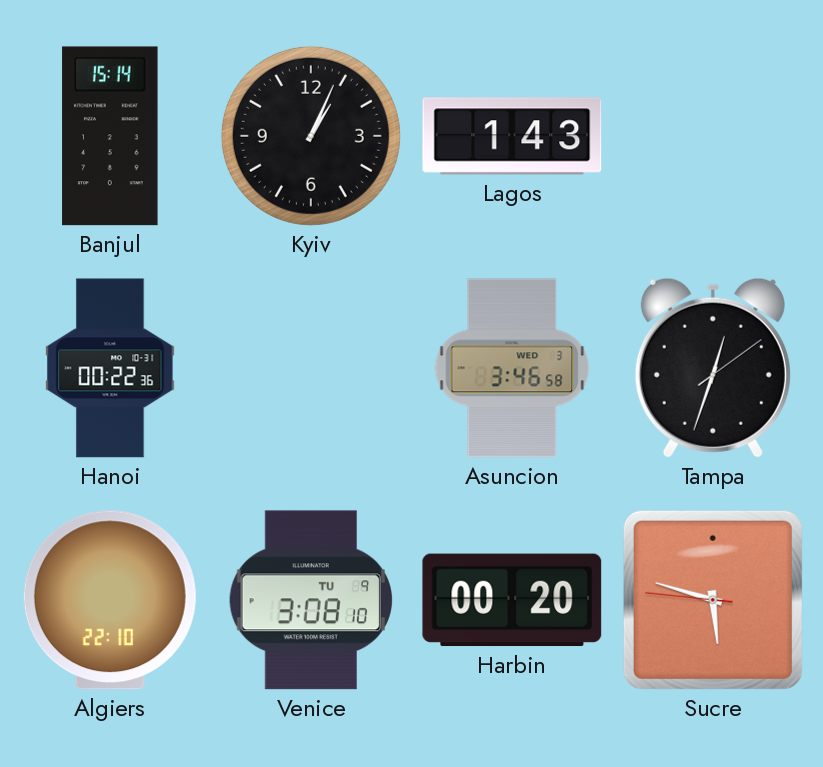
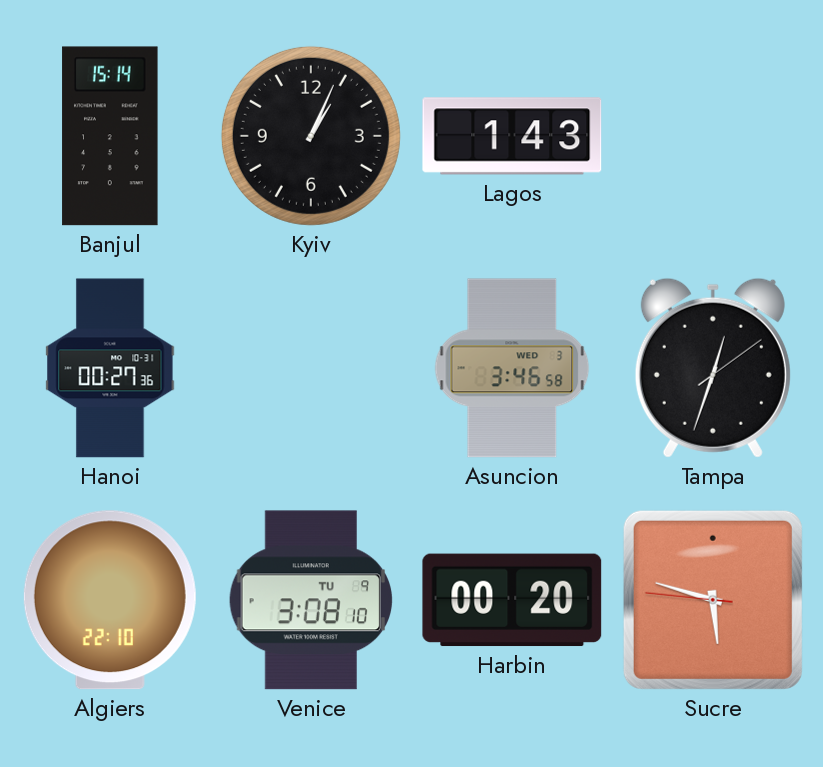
Hanoi: 00:22 -> 00:27 (110, 368)
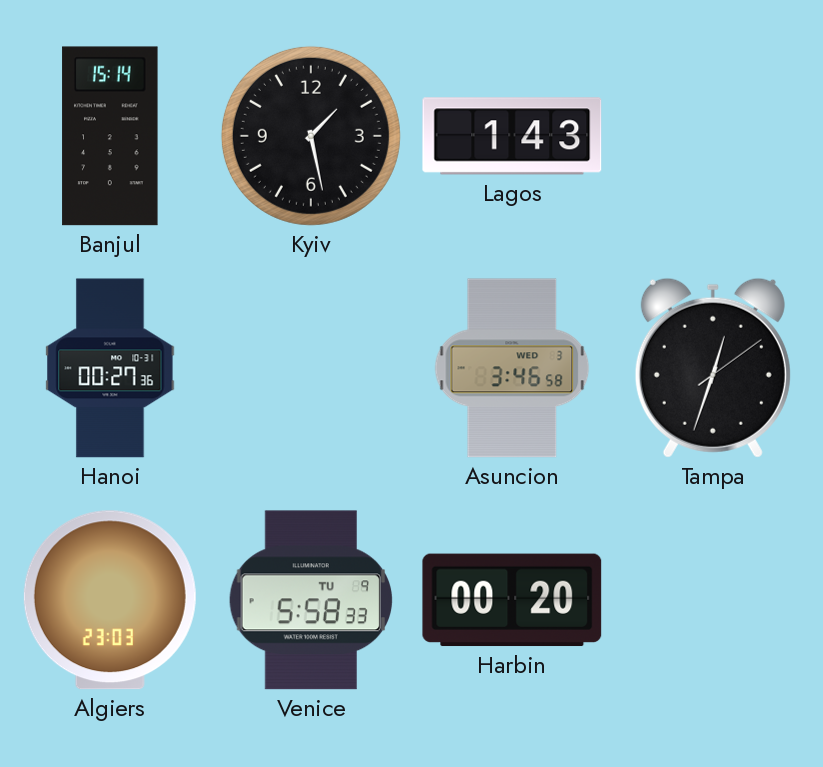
Kyiv: 1:04 -> 1:28 (311, 136)
Algiers: 22:10 -> 23:03 (110, 600)
Venice: 3:08 -> 5:58 (311, 600)
Sucre: 5:47 -> none (713, 600)
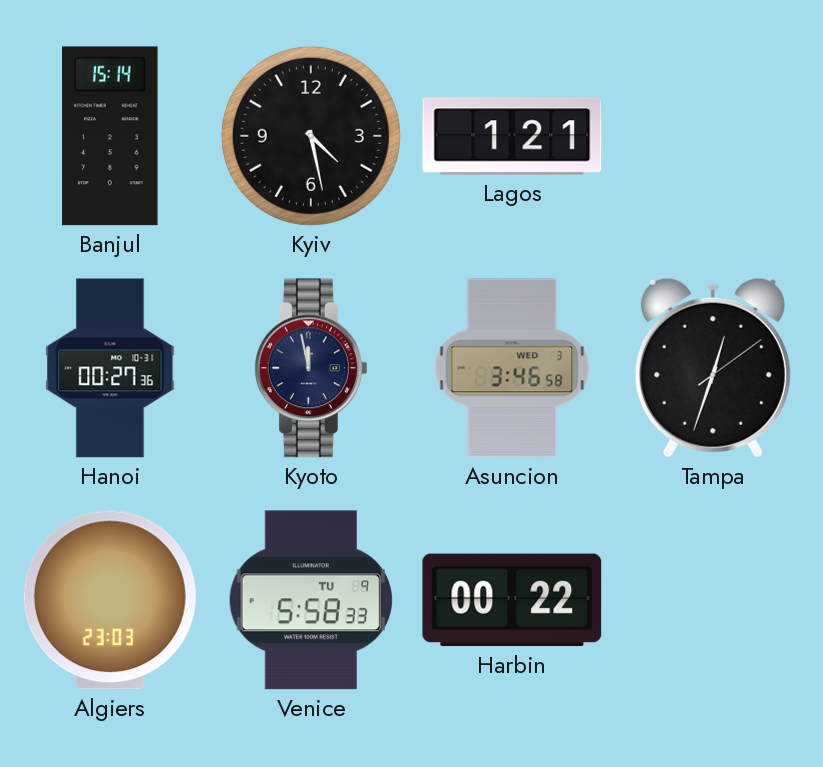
Kyiv: 1:28 -> 4:28 (311, 136)
Lagos: 1:43 -> 1:21 (512, 136)
Kyoto: none -> 11:58 (311, 368)
Harbin: 00:20 -> 00:22 (512, 600)
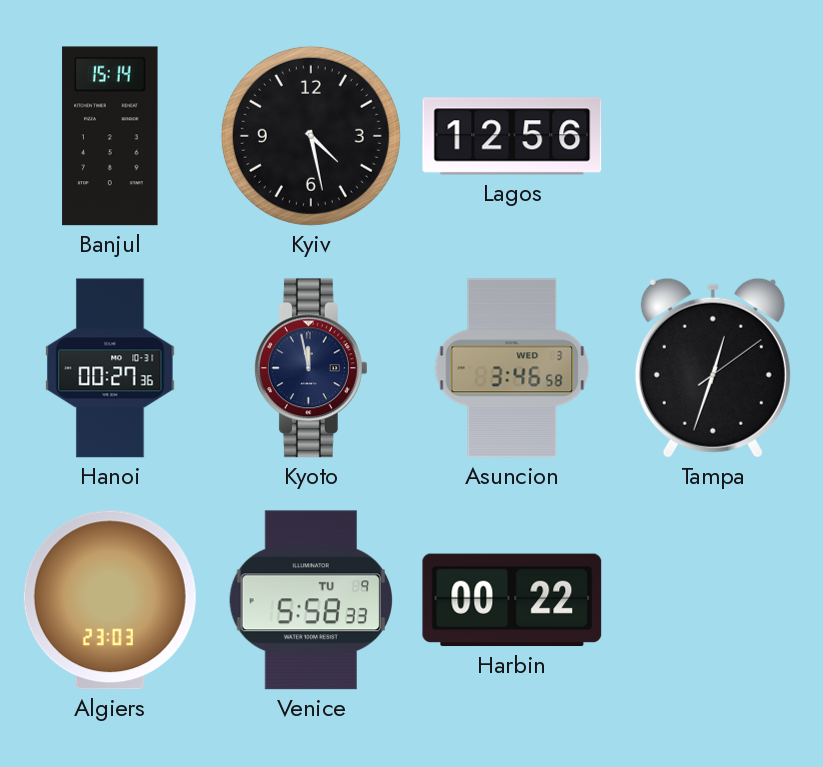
Lagos: 1:21 -> 12:56 (512, 136)
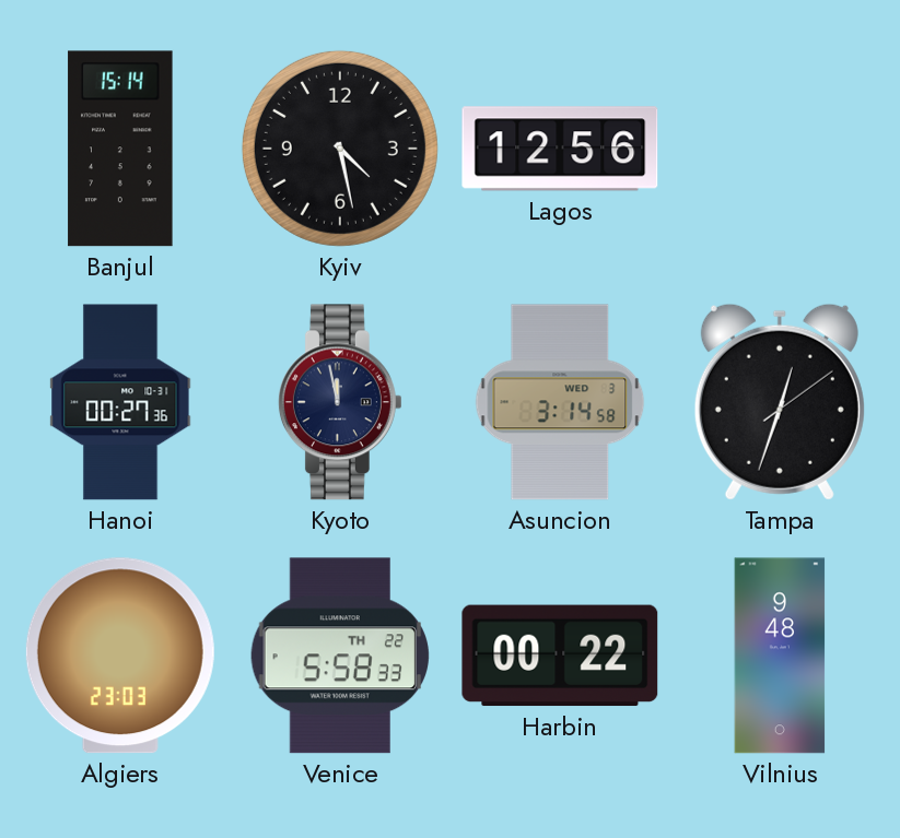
Asuncion: 3:46 -> 3:14 (560, 402)
Venice date: TU 9 -> TH 22 (340, 656)
Vilnius: none -> 9:48 (780, 656)
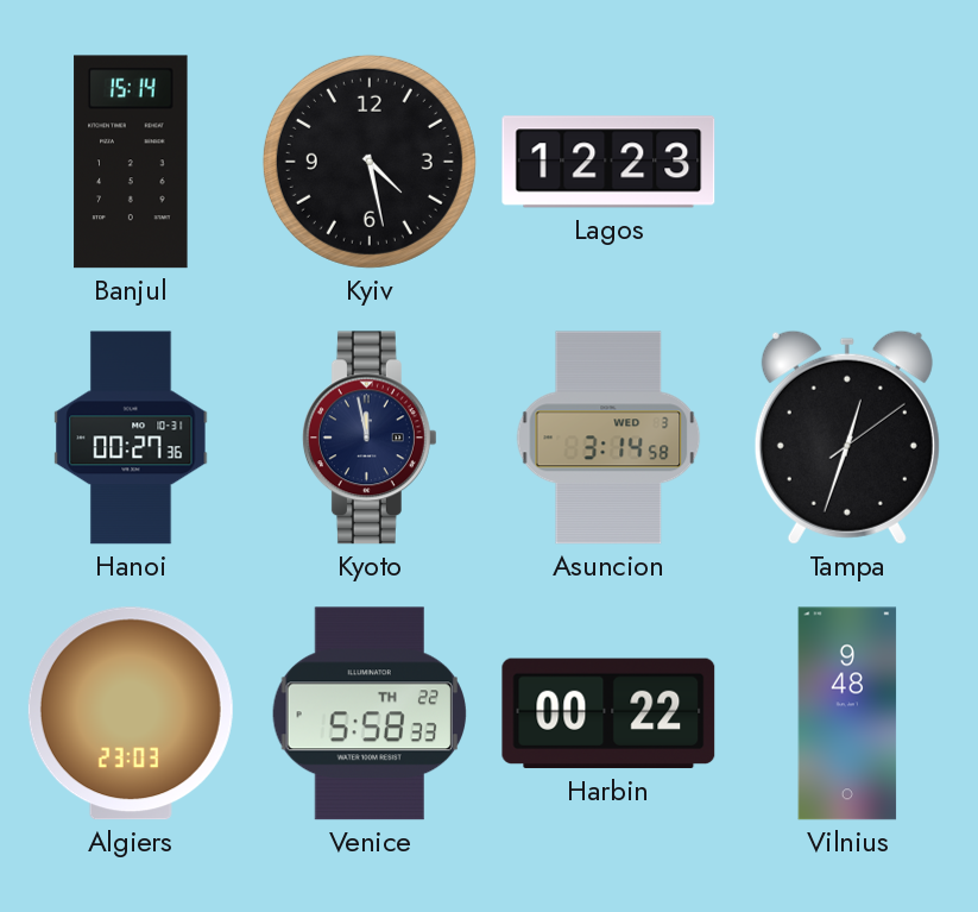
Lagos: 12:56 -> 12:23 (608, 162)
